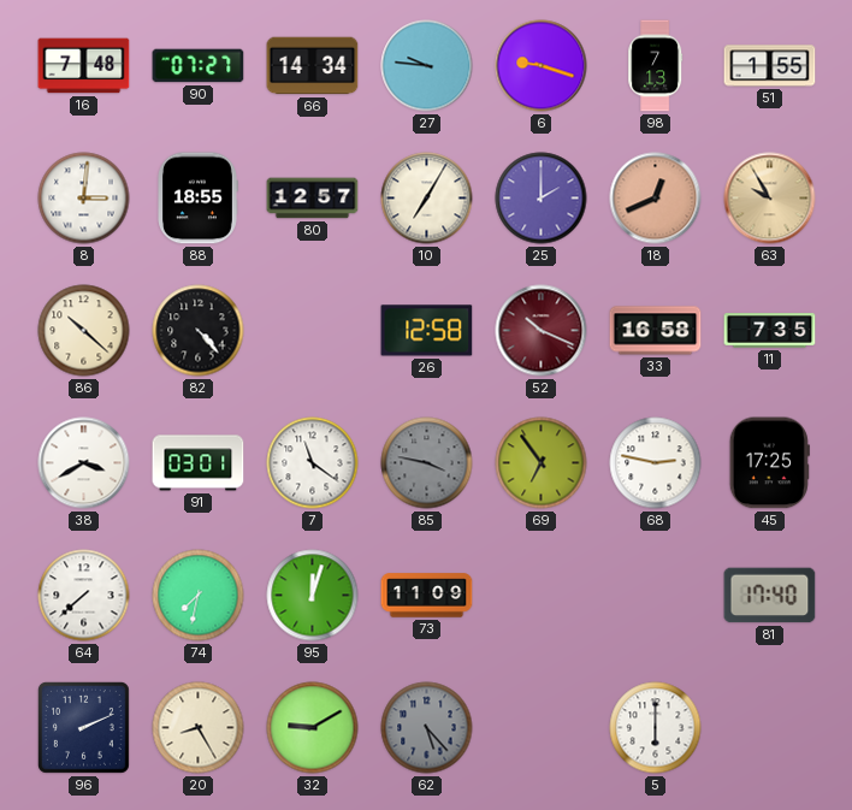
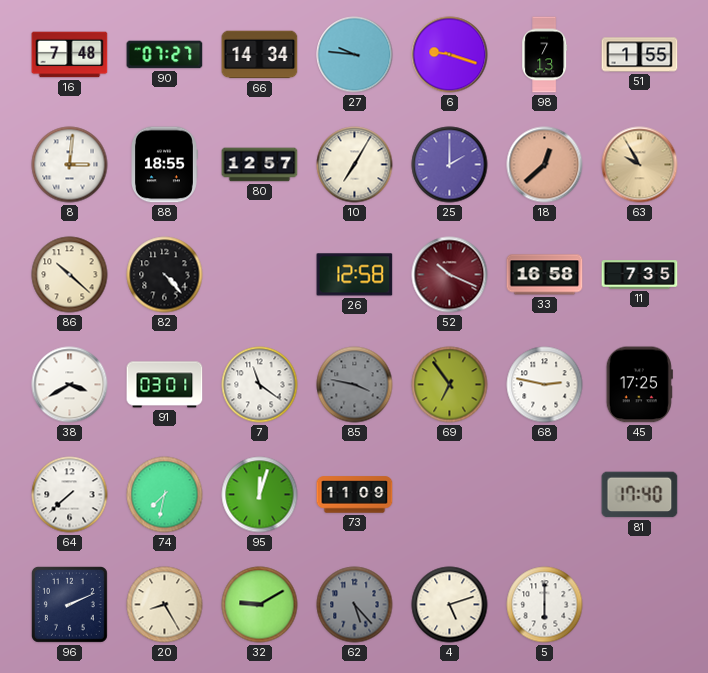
18: 12:41 -> 12:38 (545, 165)
4: none -> 5:12 (450, 605)
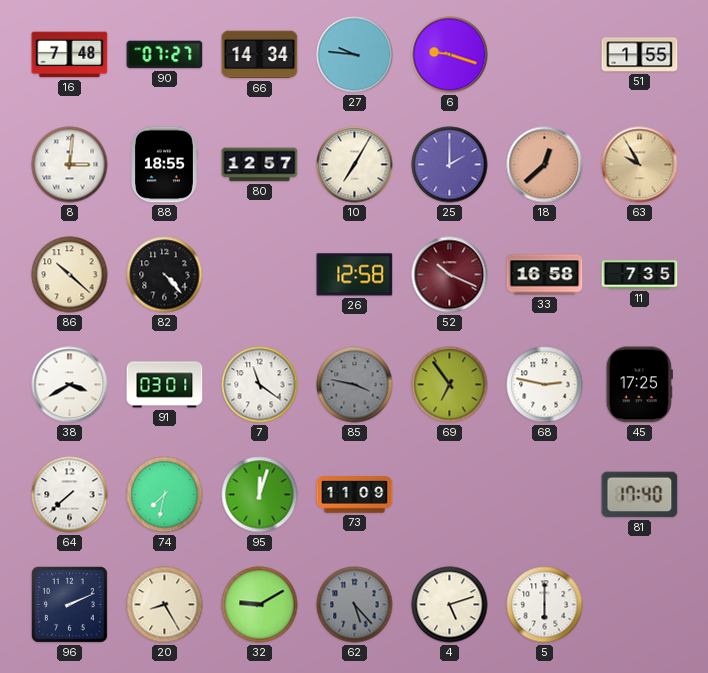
98: 7:13 -> none (545, 55)
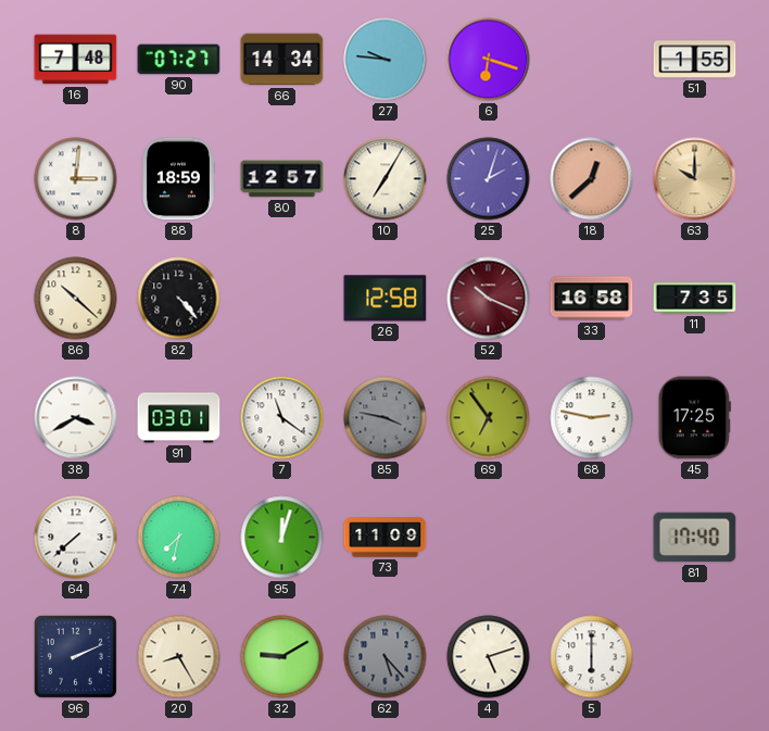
6: 9:18 -> 6:18 (489, 60)
88: 18:55 -> 18:59 (178, 179)
25: 2:00 -> 2:03 (489, 179)
63: 9:55 -> 10:00 (695, 179)
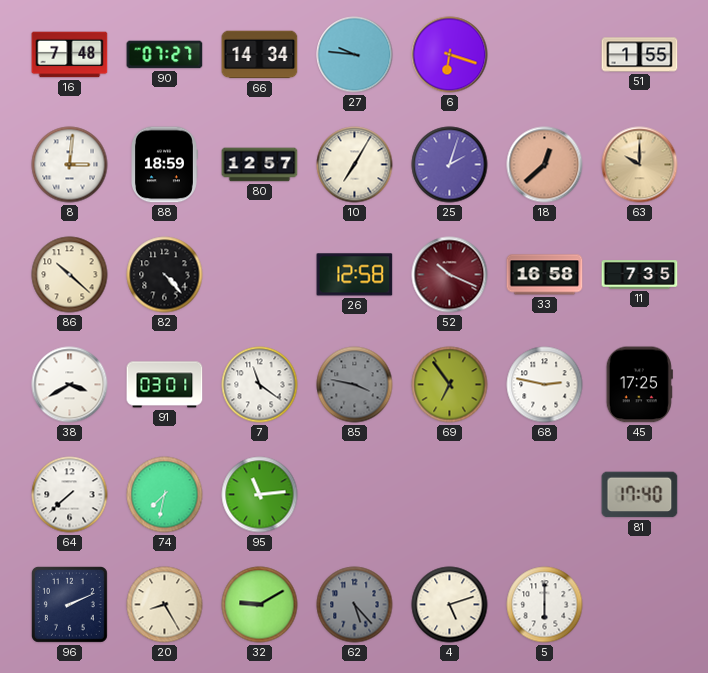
95: 12:03 -> 11:14 (260, 495)
73: 11:09 -> none (386, 538)
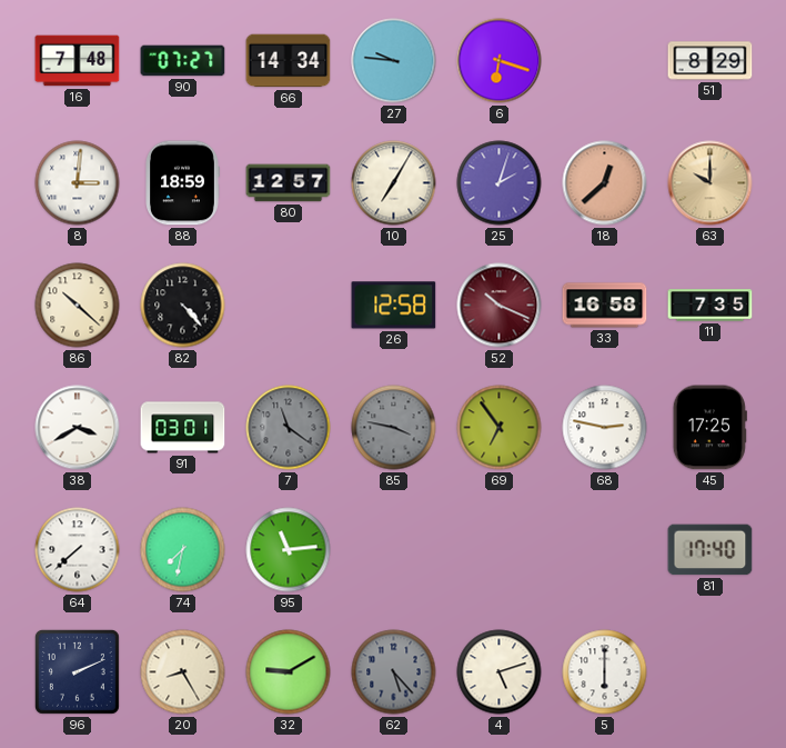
51: 1:55 -> 8:29 (711, 61)
7 dial: white -> grey (289, 428)
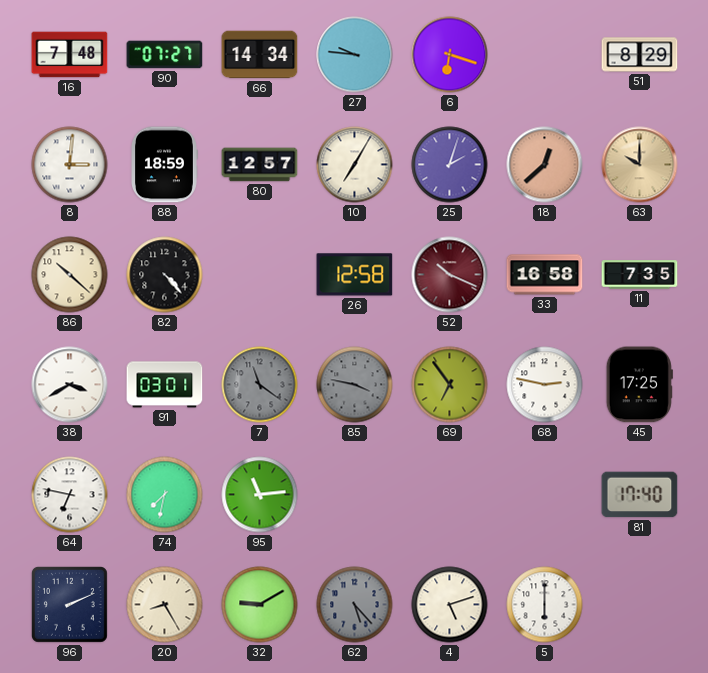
64: 7:38 -> 6:47 (70, 495)
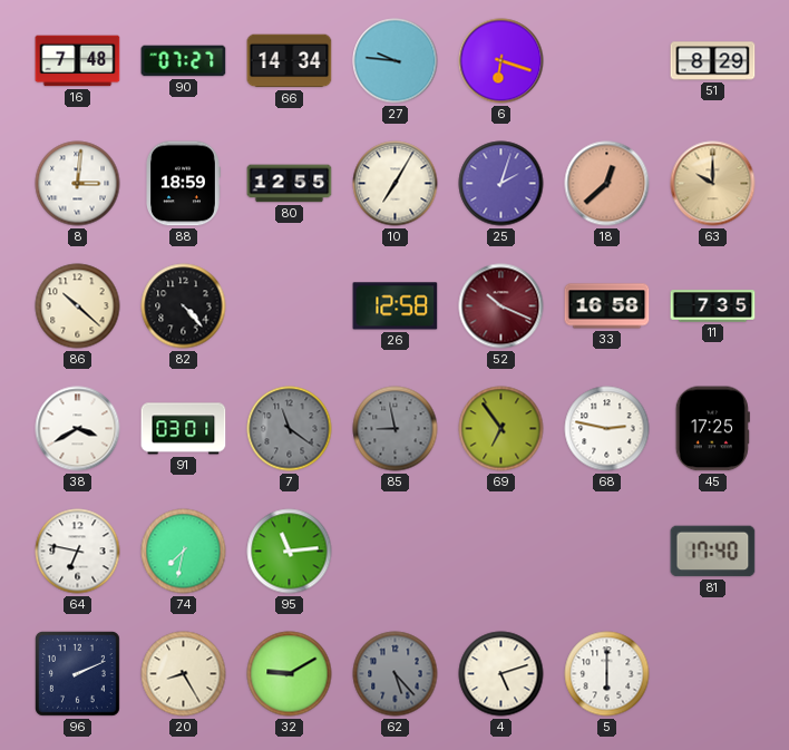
80: 12:57 -> 12:55 (290, 184)
85: 3:47 -> 8:58 (396, 429)
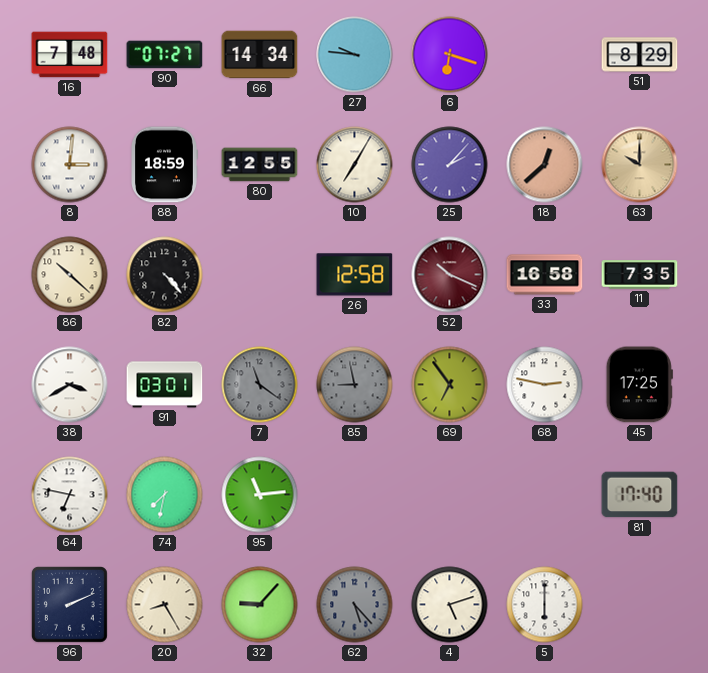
25: 2:03 -> 2:07 (450, 165)
32: 9:10 -> 9:07 (260, 605)
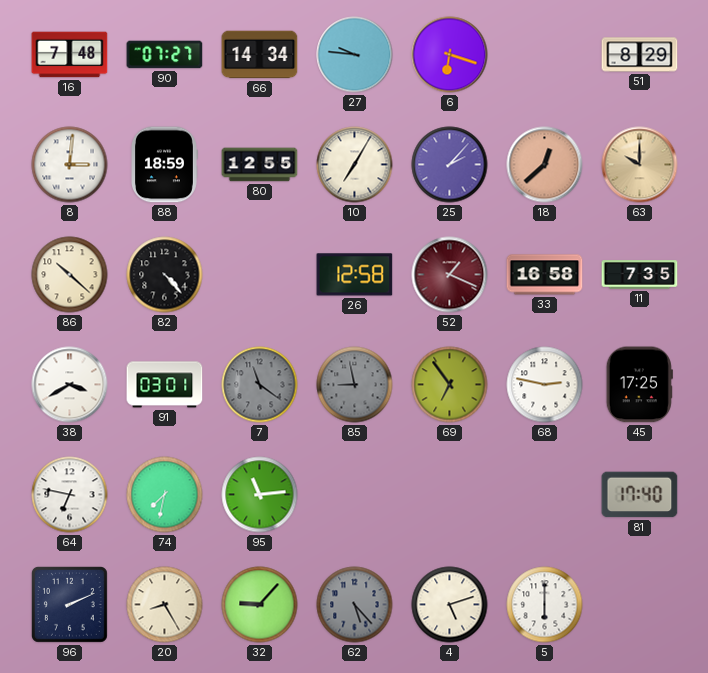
52: 10:19 -> 1:19 (450, 275)
